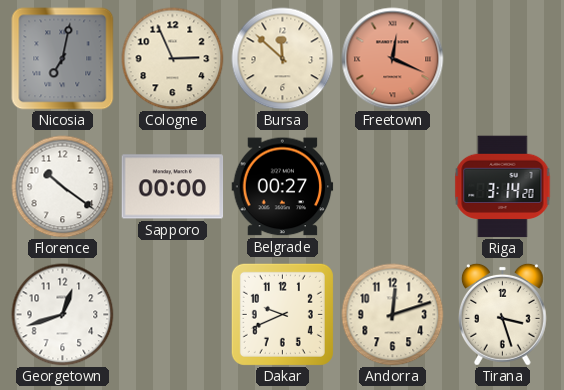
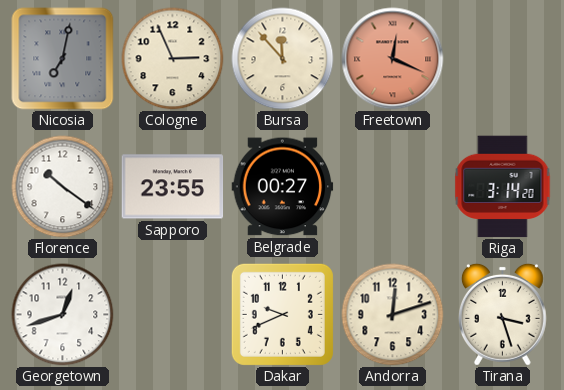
Bursa: 11:52 -> 11:53 (283, 59)
Sapporo: 00:00 -> 23:55 (173, 187)
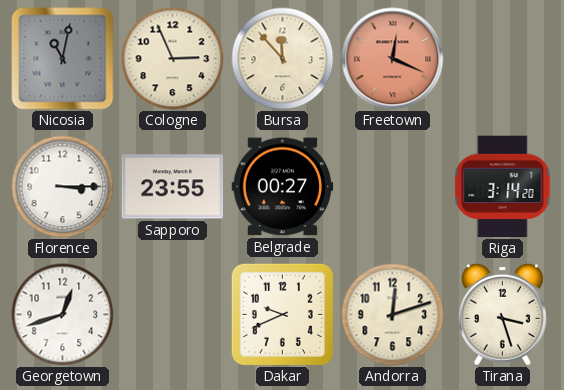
Nicosia: 7:02 -> 11:02 (63, 59)
Florence: 10:21 -> 3:15 (63, 187)
